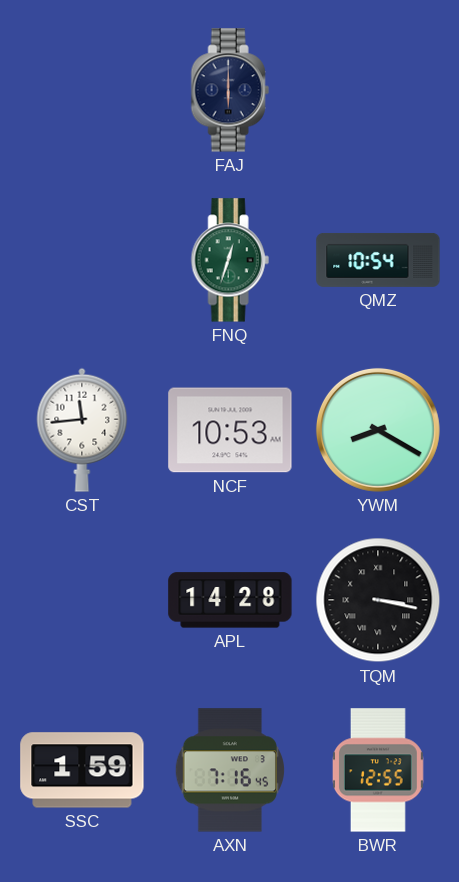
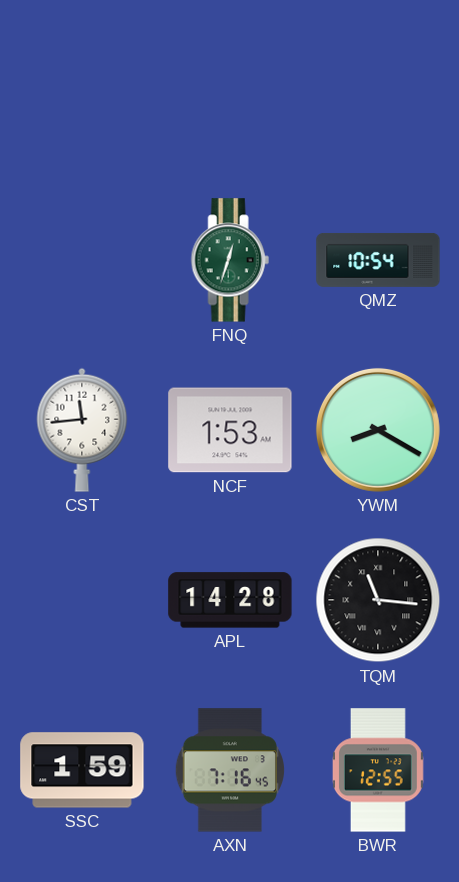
FAJ: 6:00 -> none (230, 90)
NCF: 10:53 -> 1:53 (230, 430)
TQM: 3:17 -> 11:16 (378, 600)
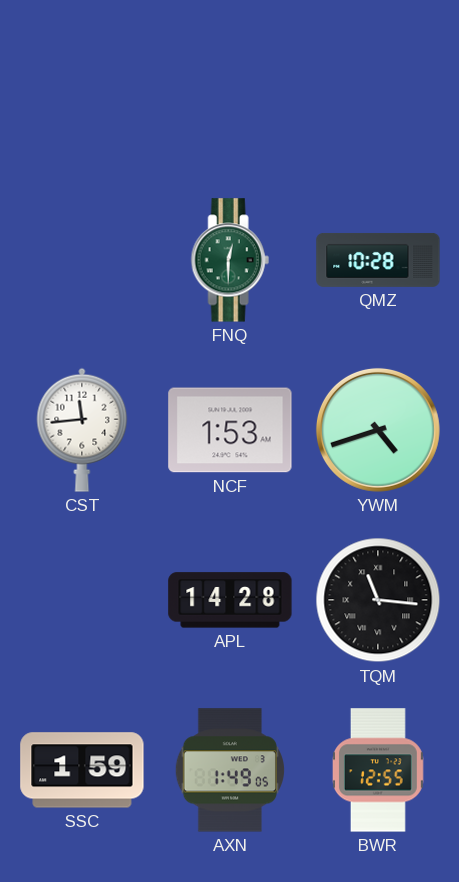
FNQ: 12:33 -> 12:30 (230, 260)
QMZ: 10:54 -> 10:28 (378, 260)
YWM: 8:20 -> 4:42 (378, 430)
AXN: 7:16 -> 1:49 (229, 770)
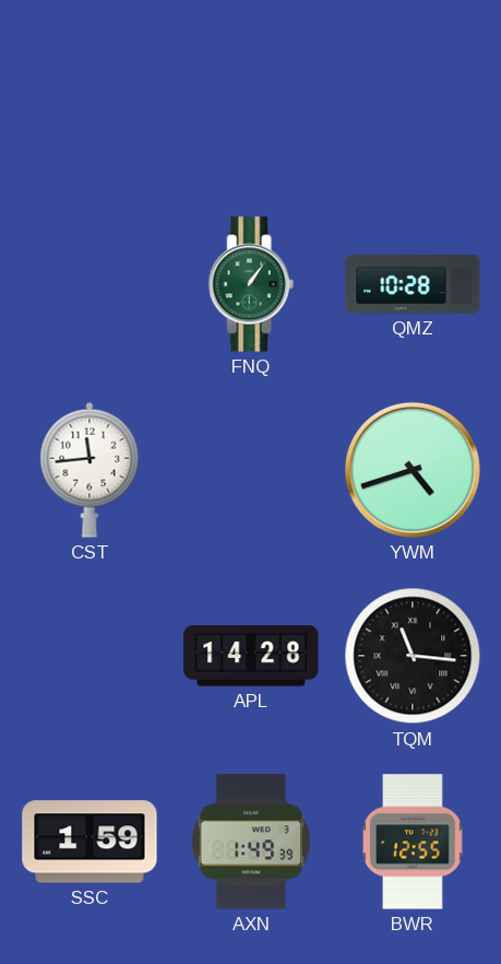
FNQ: 12:30 -> 1:06 (251, 284)
NCF: 1:53 -> none (230, 430)
AXN: 1:49:05 -> 1:49:39 (250, 842)
